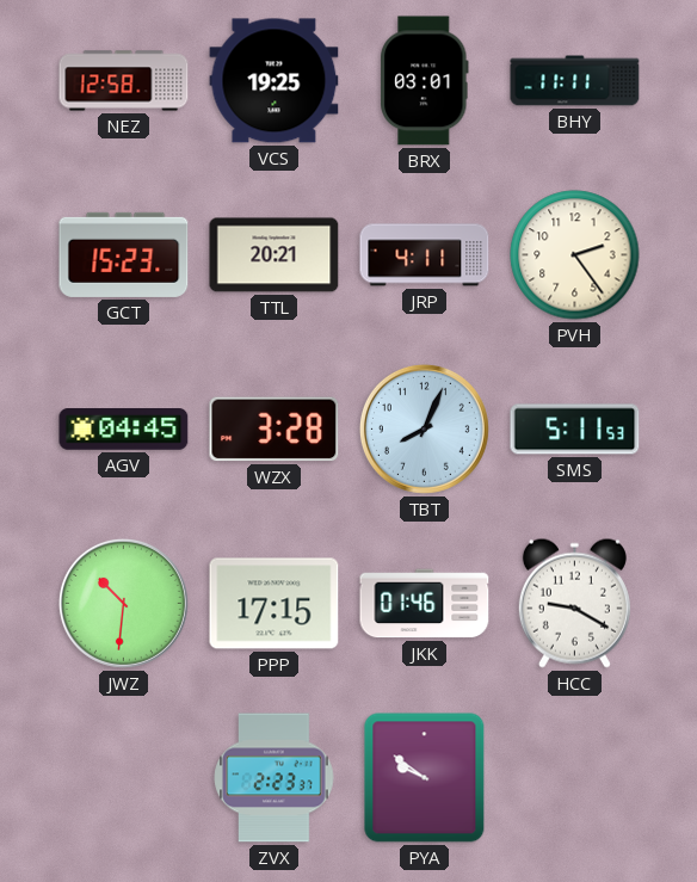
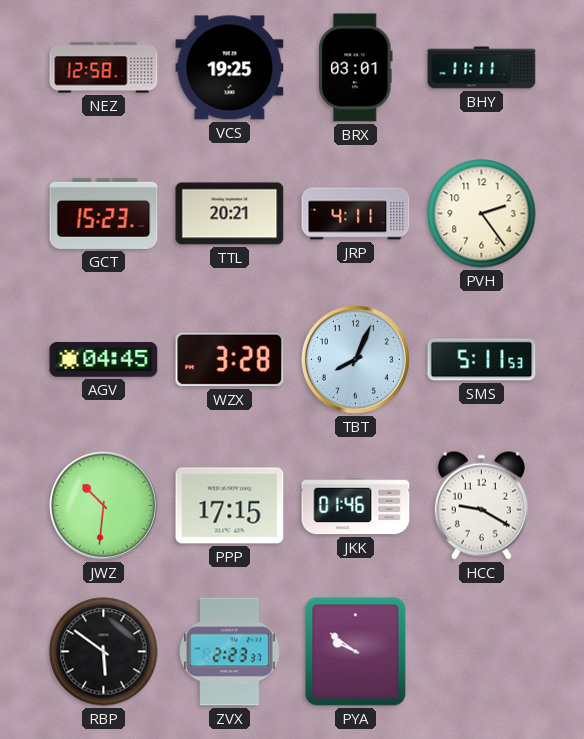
RBP: none -> 5:51 (104, 652)
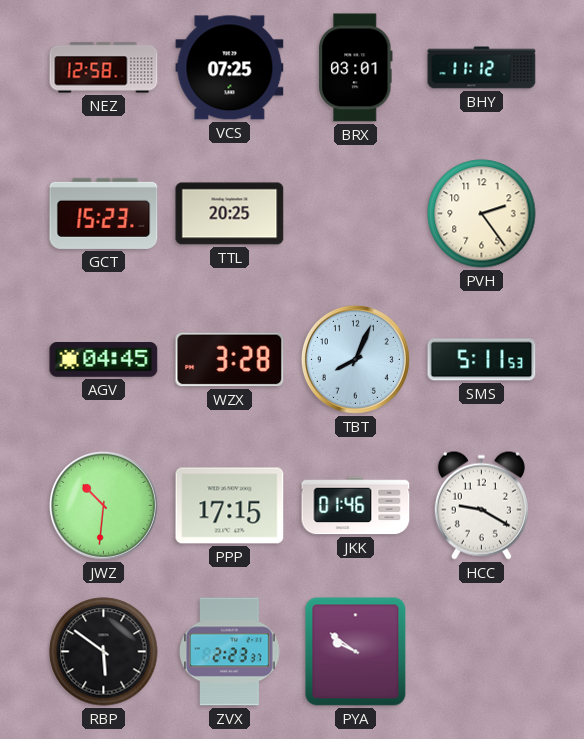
VCS: 19:25 -> 07:25 (230, 68)
BHY: 11:11 -> 11:12 (482, 68)
TTL: 20:21 -> 20:25 (230, 214)
JRP: 4:11 -> none (356, 214)
